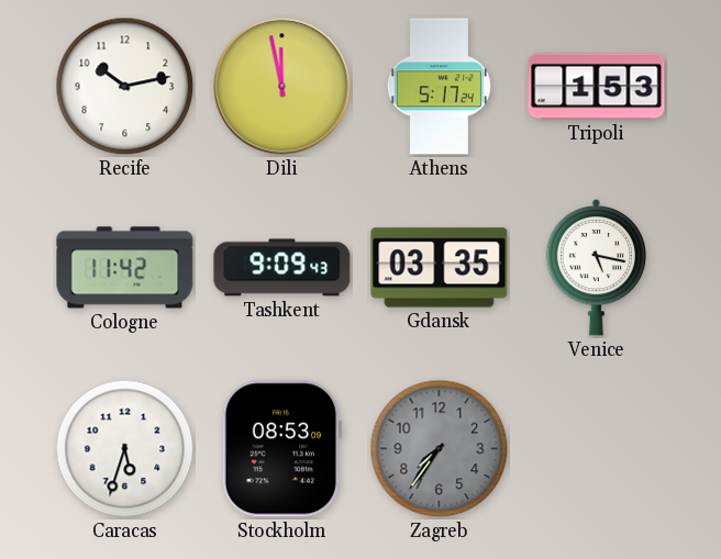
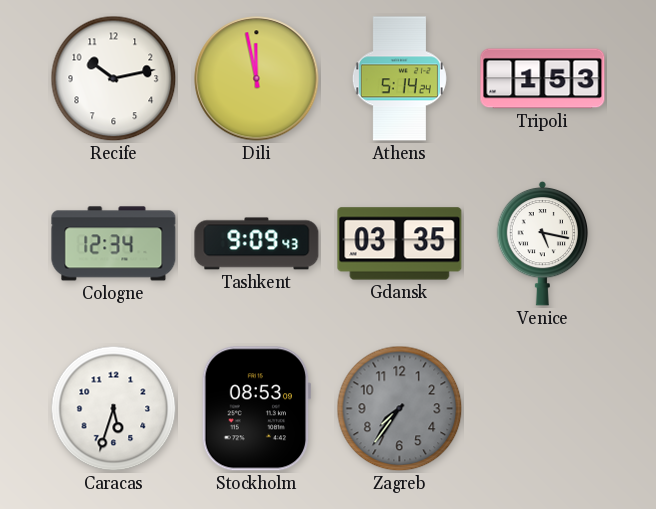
Athens: 5:17 -> 5:14 (399, 79)
Cologne: 11:42 -> 12:34 (114, 244)
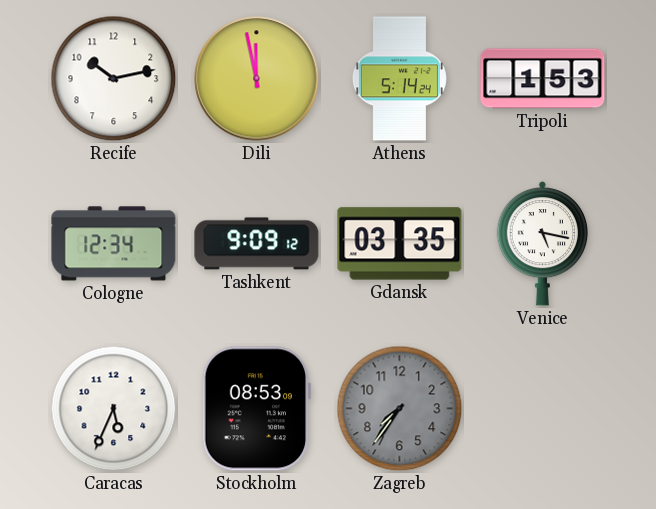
Tashkent: 9:09:43 -> 9:09:12 (257, 244)
Caracas: 5:33 -> 5:34 (114, 409)
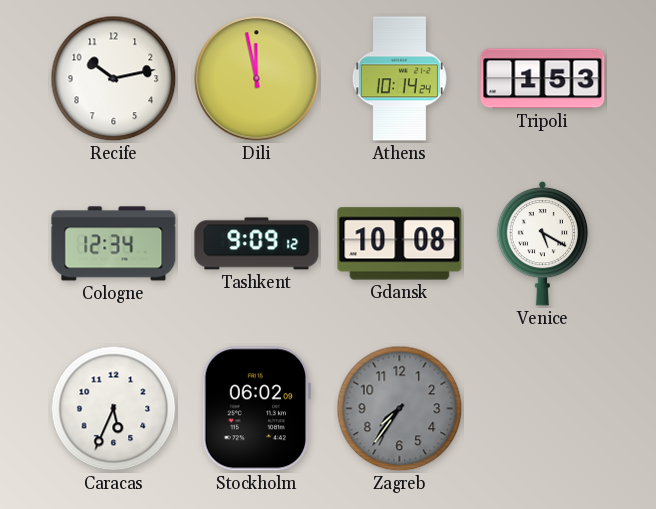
Athens: 5:14 -> 10:14 (399, 79)
Gdansk: 03:35 -> 10:08 (400, 244)
Venice: 5:17 -> 5:20 (543, 243)
Stockholm: 08:53 -> 06:02 (256, 409)
